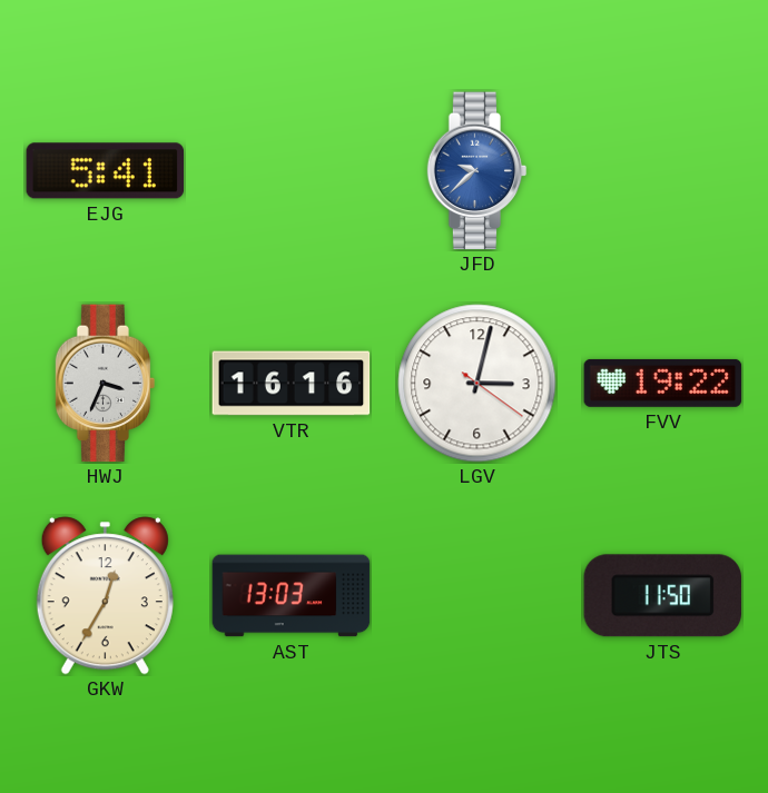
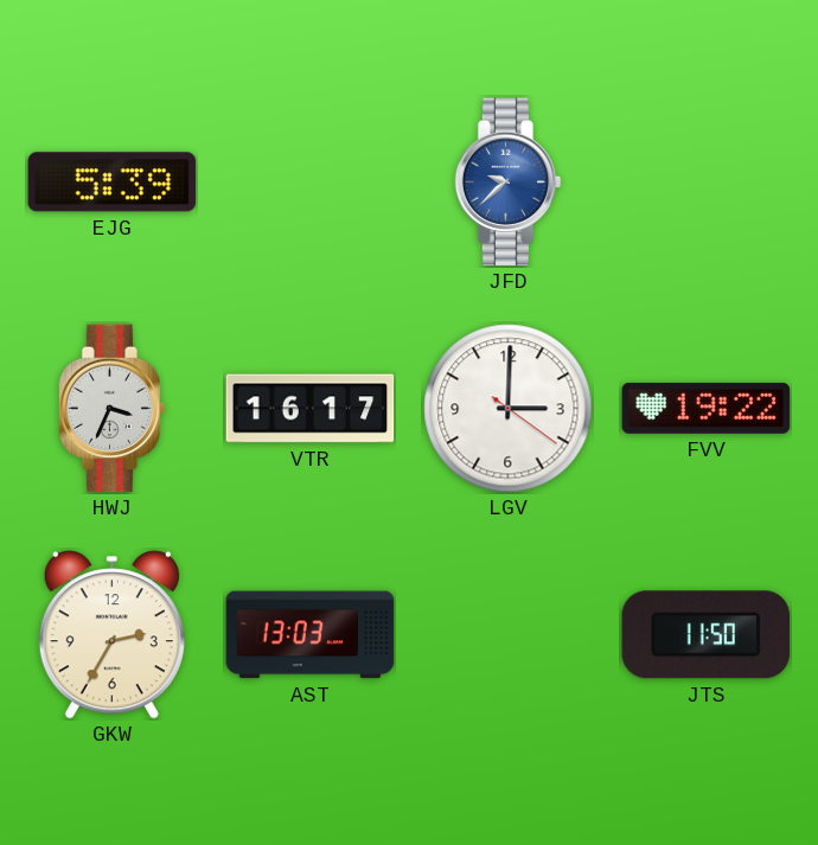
EJG: 5:41 -> 5:39 (113, 183)
VTR: 16:16 -> 16:17 (311, 409)
LGV: 3:02 -> 3:00 (509, 409)
GKW: 12:35 -> 2:35 (111, 635)
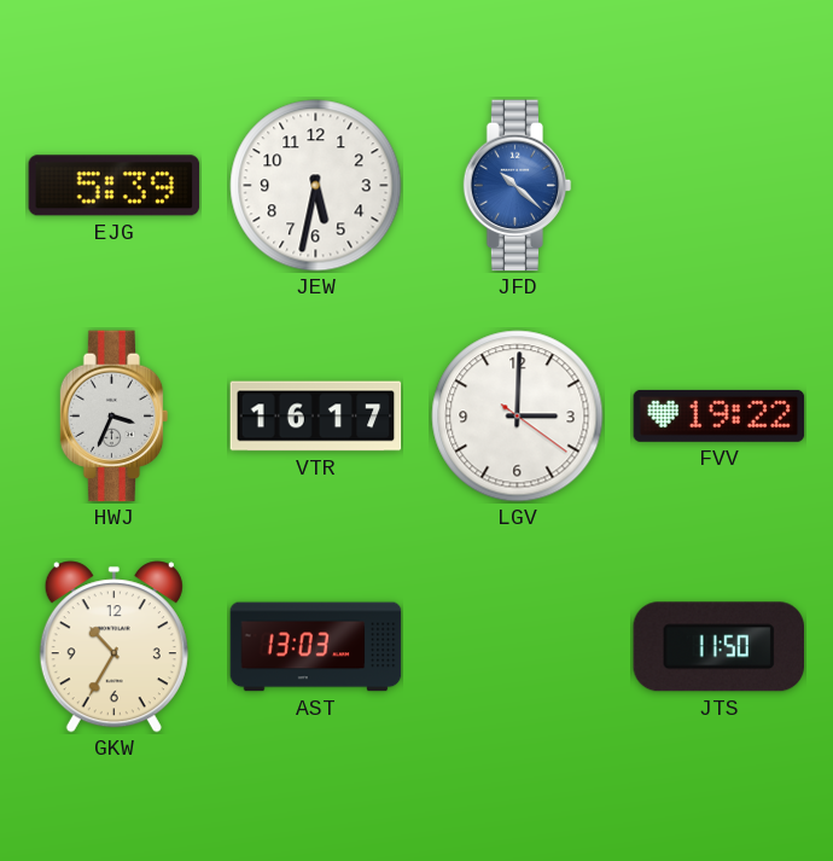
JEW: none -> 5:32 (316, 186)
JFD: 9:38 -> 10:22 (518, 186)
GKW: 2:35 -> 10:35 (113, 647)
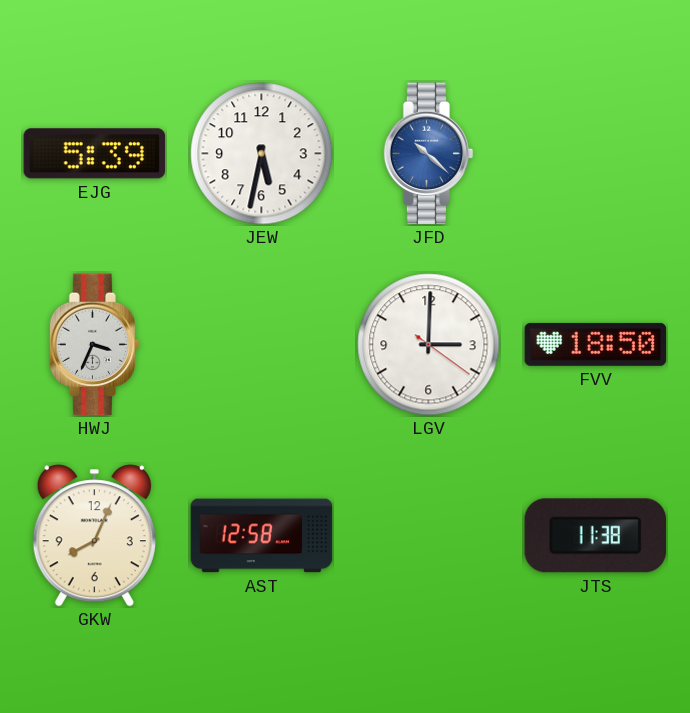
VTR: 16:17 -> none (316, 417)
FVV: 19:22 -> 18:50 (596, 344)
GKW: 10:35 -> 8:04 (94, 536)
AST: 13:03 -> 12:58 (262, 536)
JTS: 11:50 -> 11:38 (595, 536)
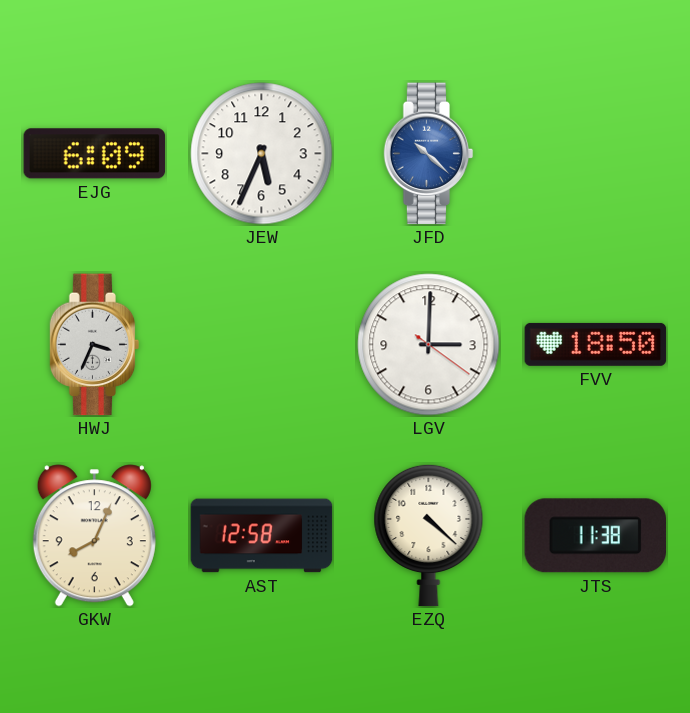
EJG: 5:39 -> 6:09 (95, 154)
JEW: 5:32 -> 5:34 (262, 154)
EZQ: none -> 4:22 (429, 535)
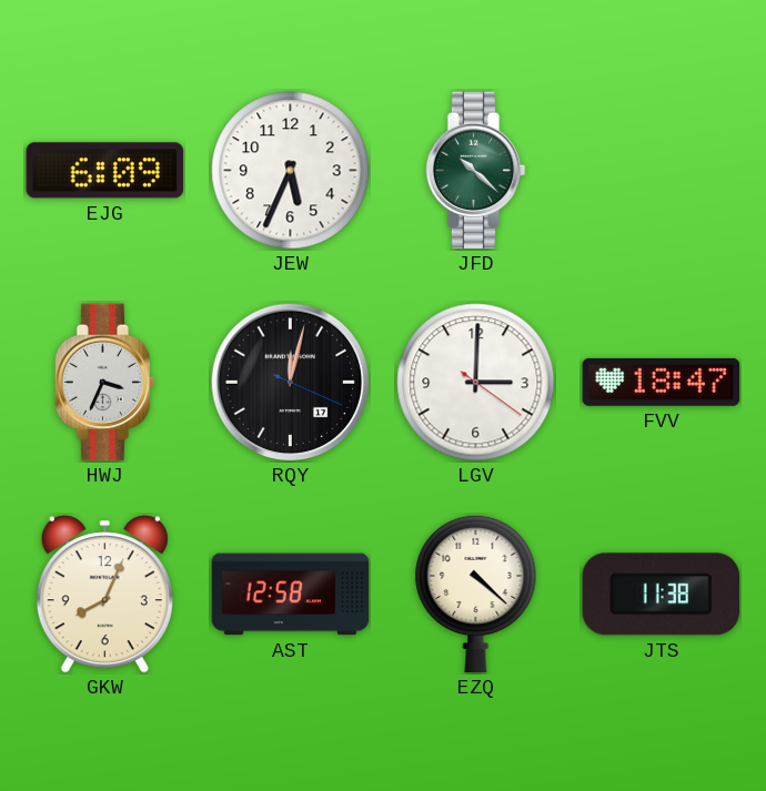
JFD dial: blue -> green (476, 171)
RQY: none -> 12:02 (290, 382)
FVV: 18:50 -> 18:47 (662, 382)
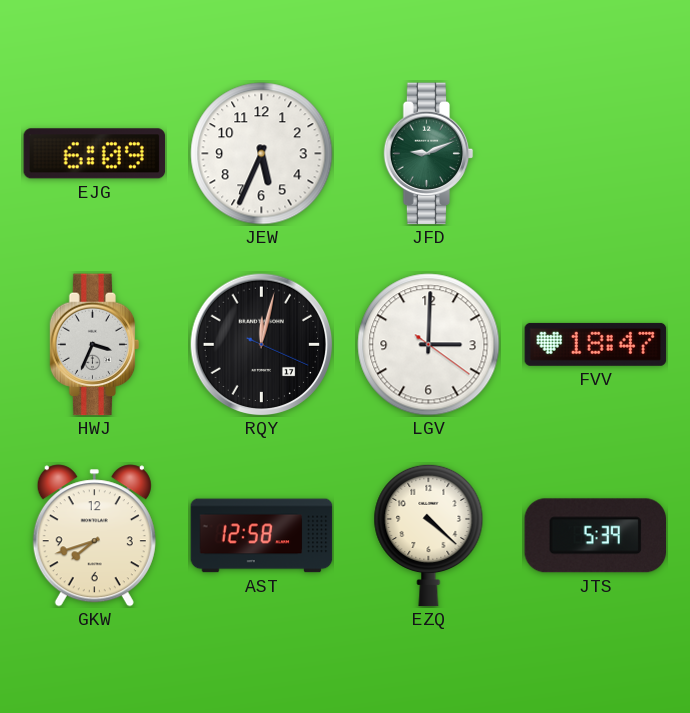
JFD: 10:22 -> 9:11 (429, 154)
GKW: 8:04 -> 7:42 (94, 536)
JTS: 11:38 -> 5:39 (595, 536)
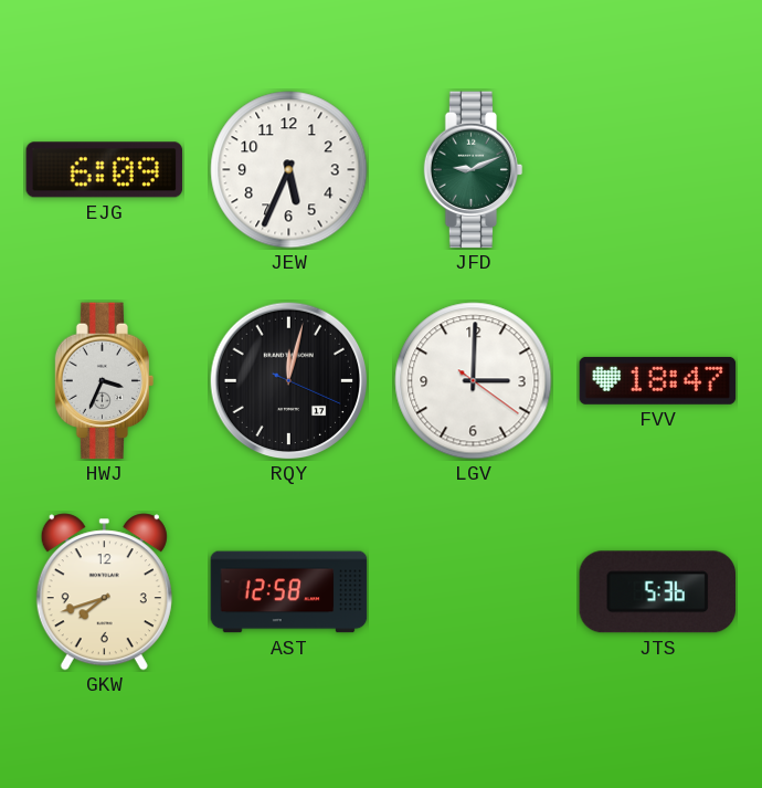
EZQ: 4:22 -> none (429, 535)
JTS: 5:39 -> 5:36 (657, 592)
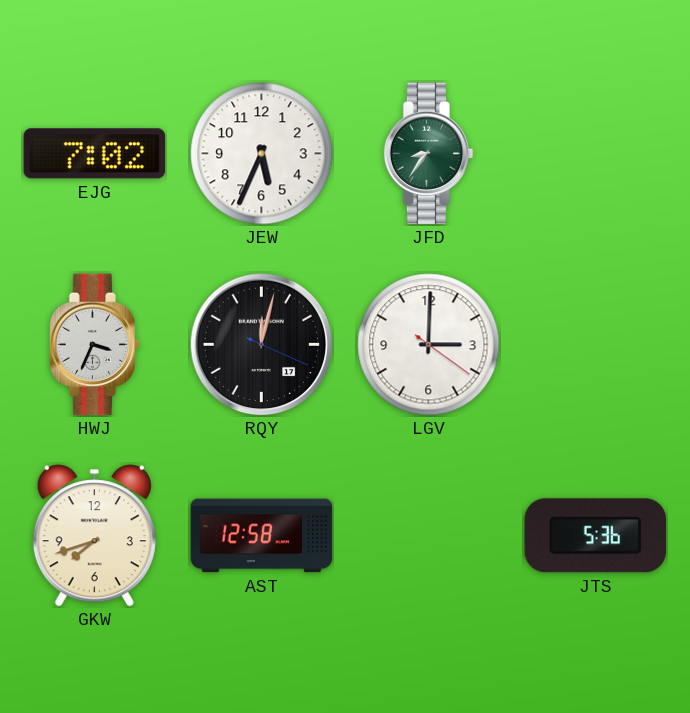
EJG: 6:09 -> 7:02 (95, 154)
JFD: 9:11 -> 8:36 (429, 154)
FVV: 18:47 -> none (658, 380)
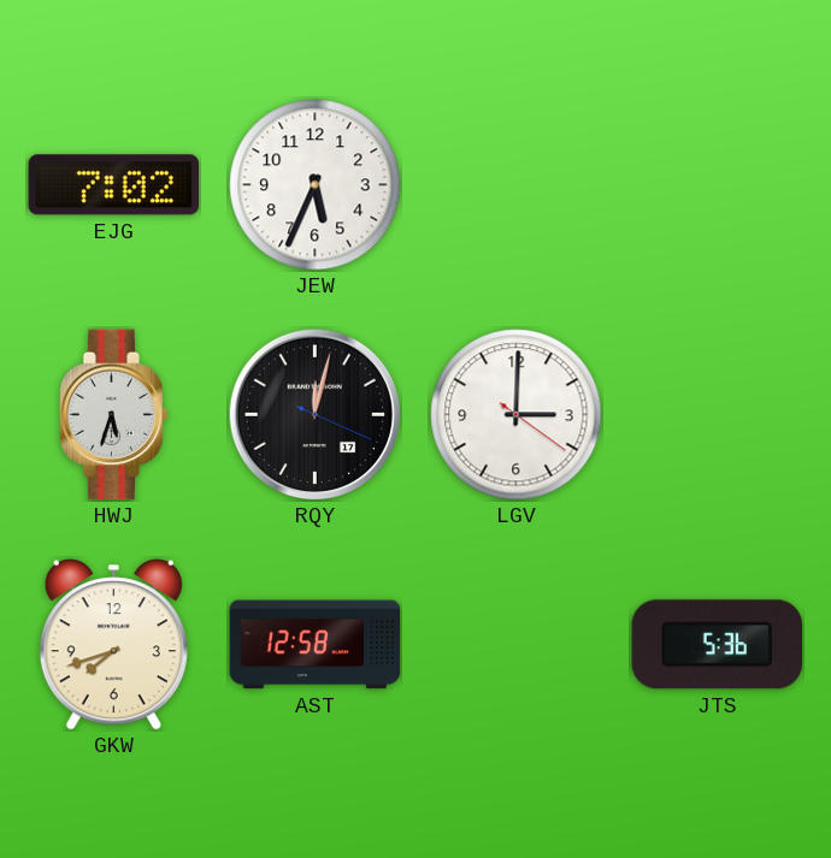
JFD: 8:36 -> none (429, 154)
HWJ: 3:34 -> 5:33 (114, 415)
